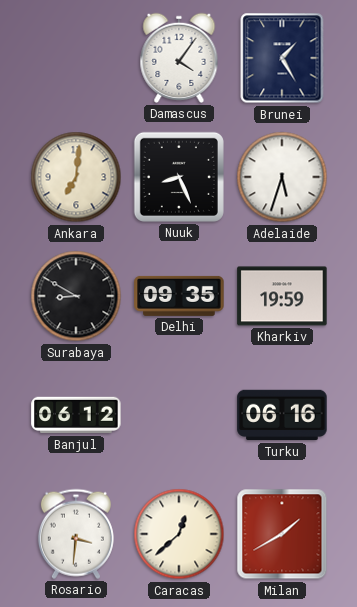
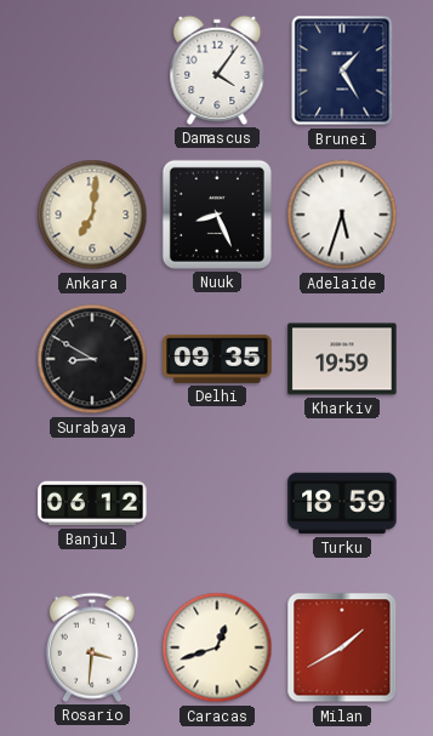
Turku: 06:16 -> 18:59 (342, 503)
Caracas: 12:38 -> 12:42 (217, 647)
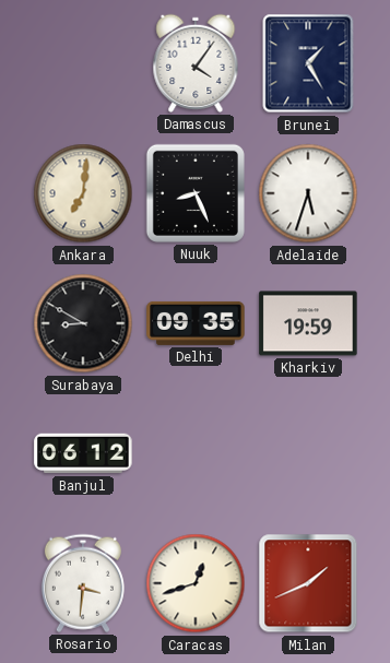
Turku: 18:59 -> none (342, 503)
Milan: 1:40 -> 1:41 (308, 583)
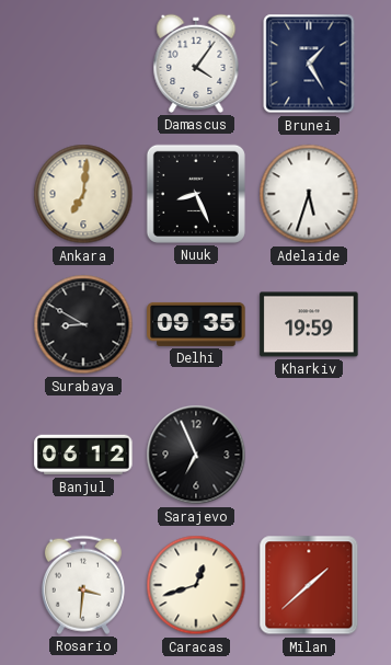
Sarajevo: none -> 6:56 (196, 455)
Milan: 1:41 -> 1:38 (309, 585)
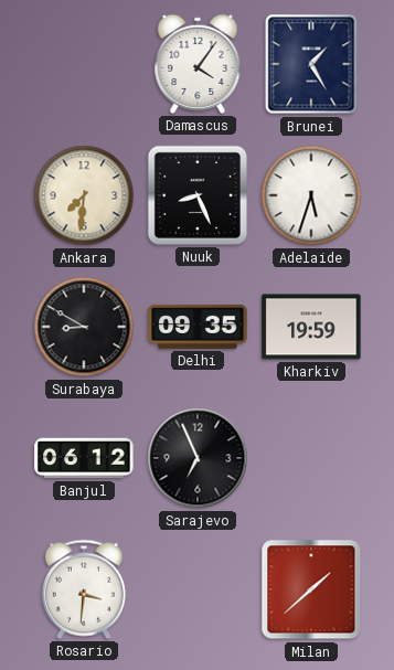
Ankara: 7:01 -> 7:31 (84, 195)
Caracas: 12:42 -> none (196, 585)
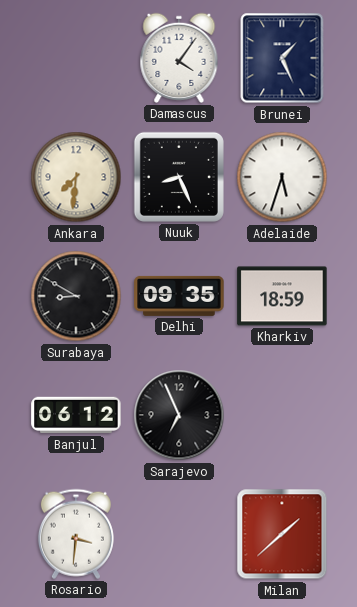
Brunei: 1:25 -> 1:26 (282, 58)
Kharkiv: 19:59 -> 18:59 (282, 296)
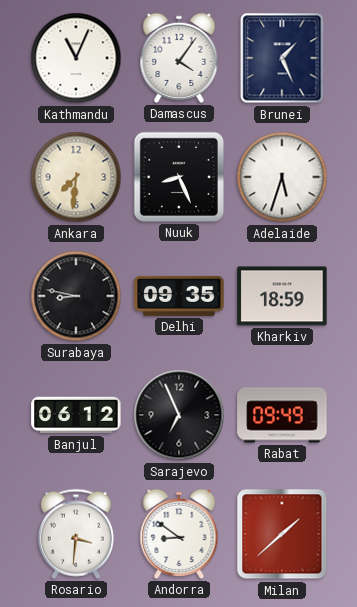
Kathmandu: none -> 11:04 (76, 58)
Surabaya: 8:50 -> 8:47 (76, 296)
Rabat: none -> 09:49 (282, 415)
Andorra: none -> 8:51 (179, 534)
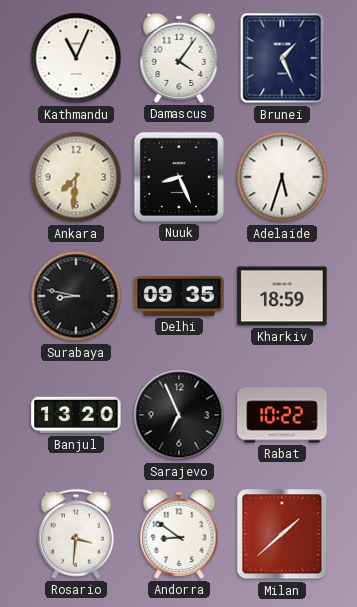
Banjul: 06:12 -> 13:20 (76, 415)
Rabat: 09:49 -> 10:22 (282, 415)
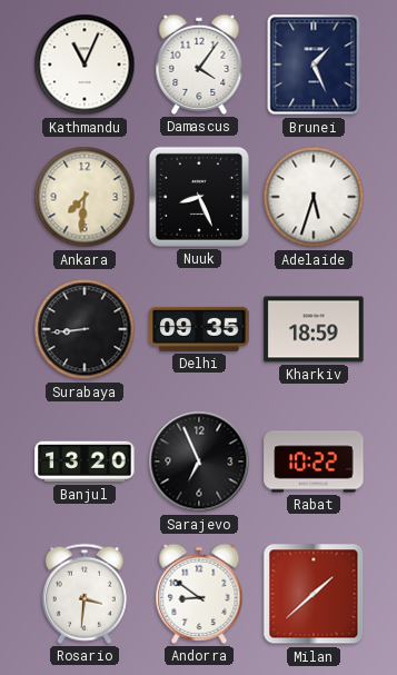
Surabaya: 8:47 -> 8:44 (85, 329)
